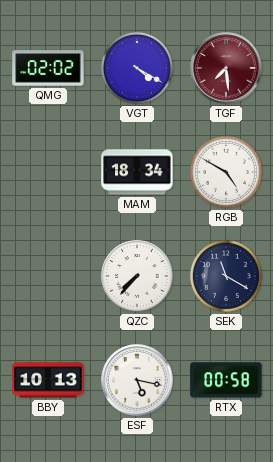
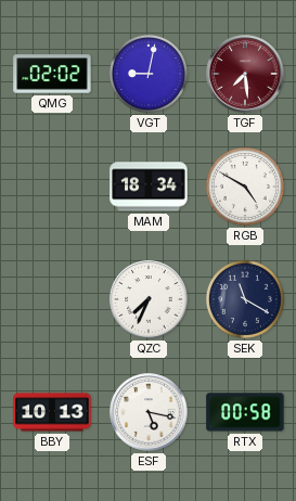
VGT: 4:20 -> 9:02 (149, 74)
QZC: 7:37 -> 7:34 (149, 299)
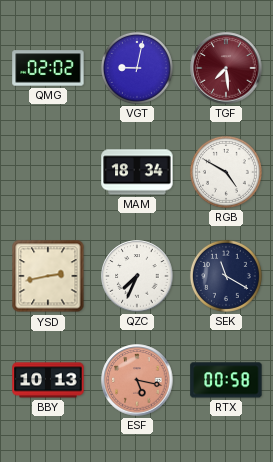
YSD: none -> 2:43 (48, 276)
ESF dial: white -> salmon (137, 380)
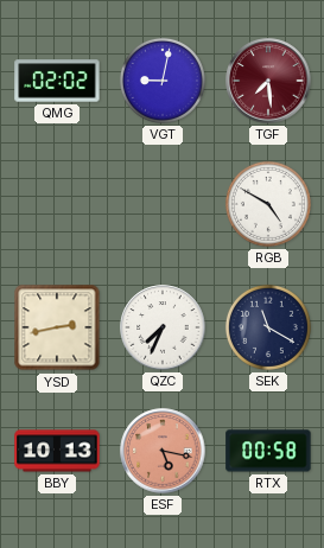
MAM: 18:34 -> none (137, 172)
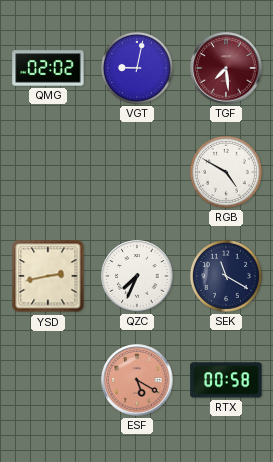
BBY: 10:13 -> none (57, 451)
ESF: 5:17 -> 5:20 (137, 380)
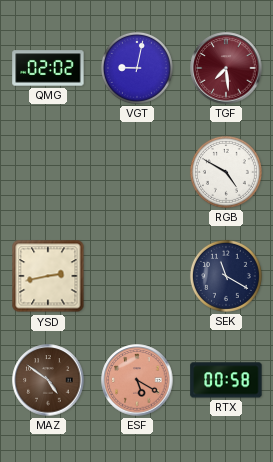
QZC: 7:34 -> none (137, 276)
MAZ: none -> 4:51 (48, 380)
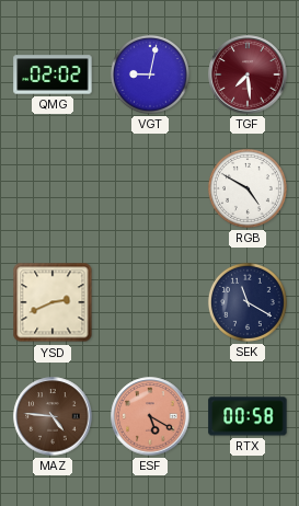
YSD: 2:43 -> 2:41 (53, 302)
MAZ: 4:51 -> 4:46 (53, 416)
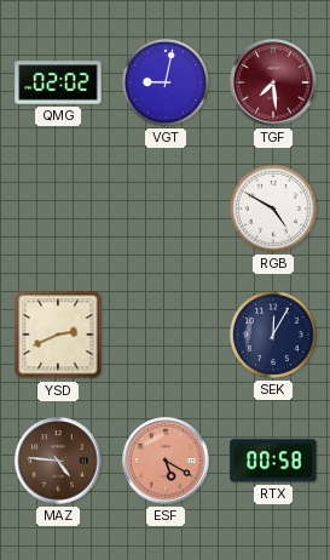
SEK: 11:20 -> 12:05 (273, 335)
